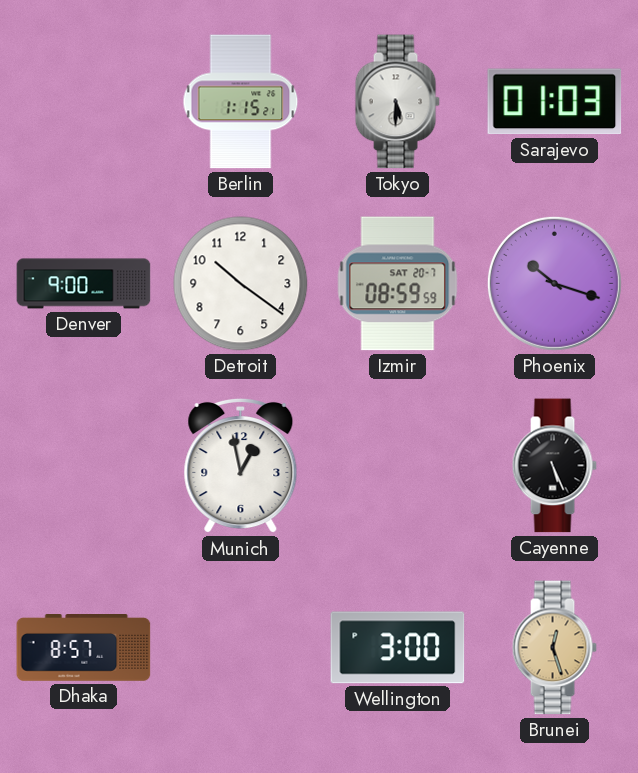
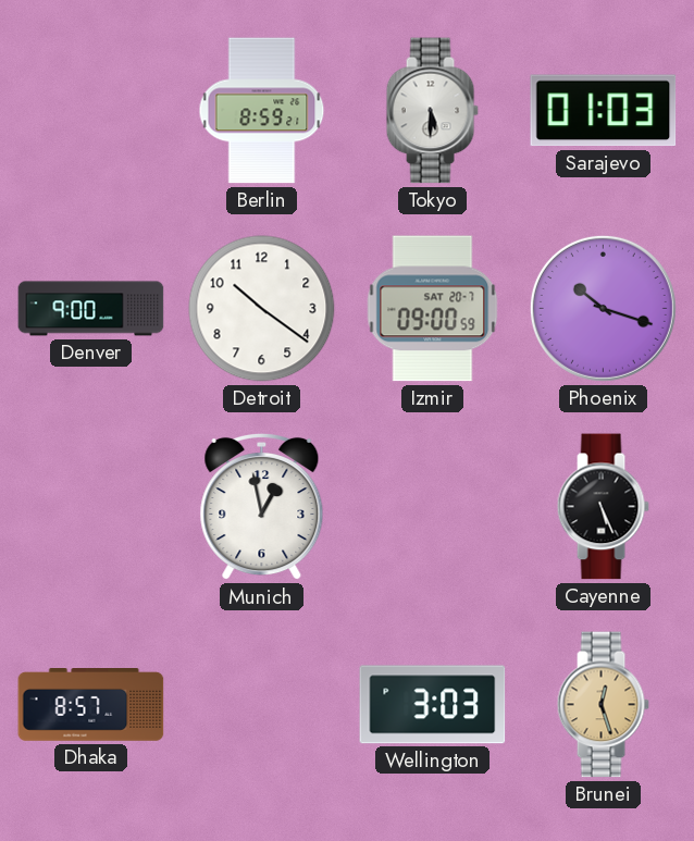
Berlin: 1:15 -> 8:59 (262, 111)
Izmir: 08:59 -> 09:00 (433, 309)
Wellington: 3:00 -> 3:03 (433, 705)
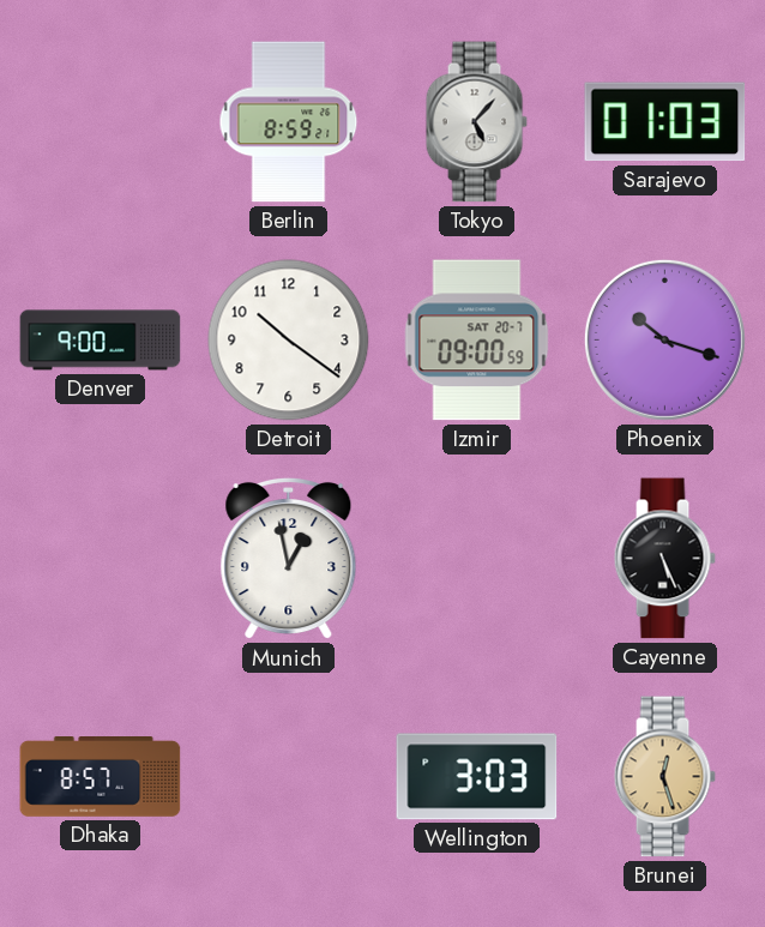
Tokyo: 5:30 -> 5:07 (476, 122)
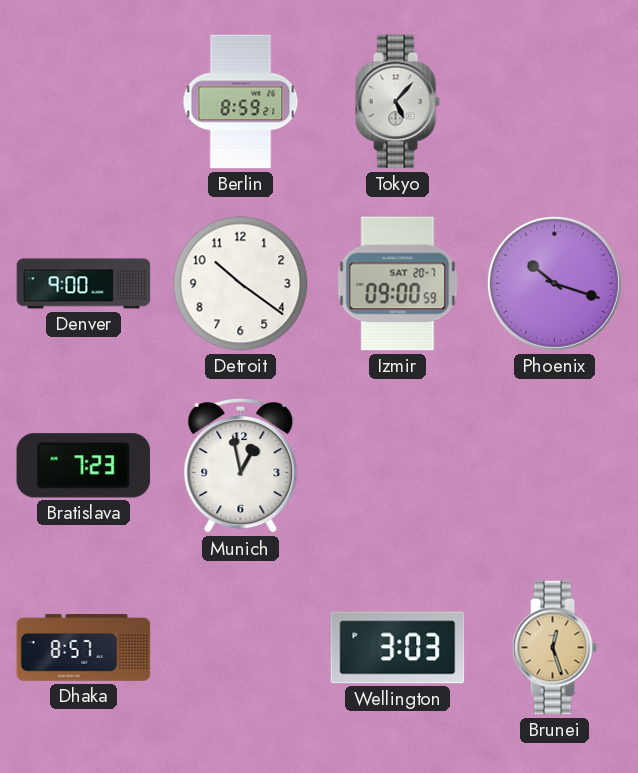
Sarajevo: 01:03 -> none (665, 122)
Bratislava: none -> 7:23 (84, 466)
Cayenne: 5:26 -> none (664, 559)
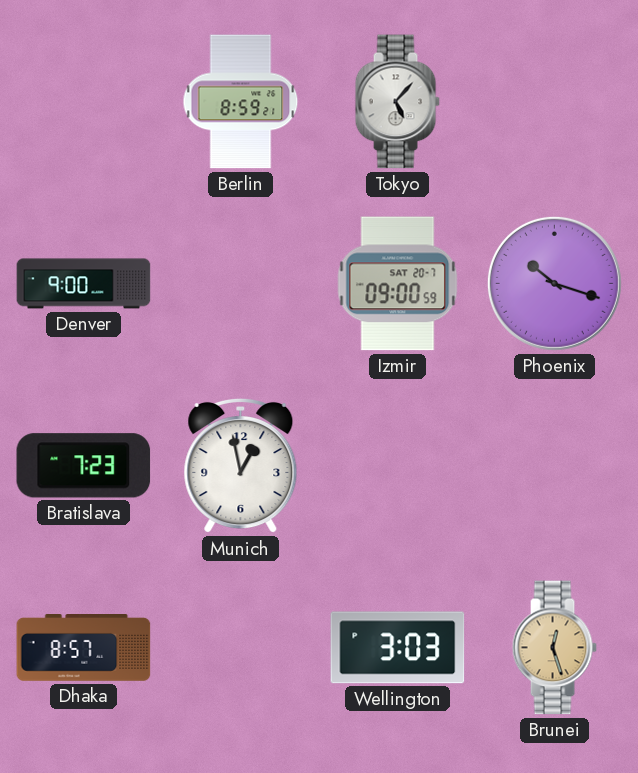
Detroit: 10:21 -> none (241, 284)
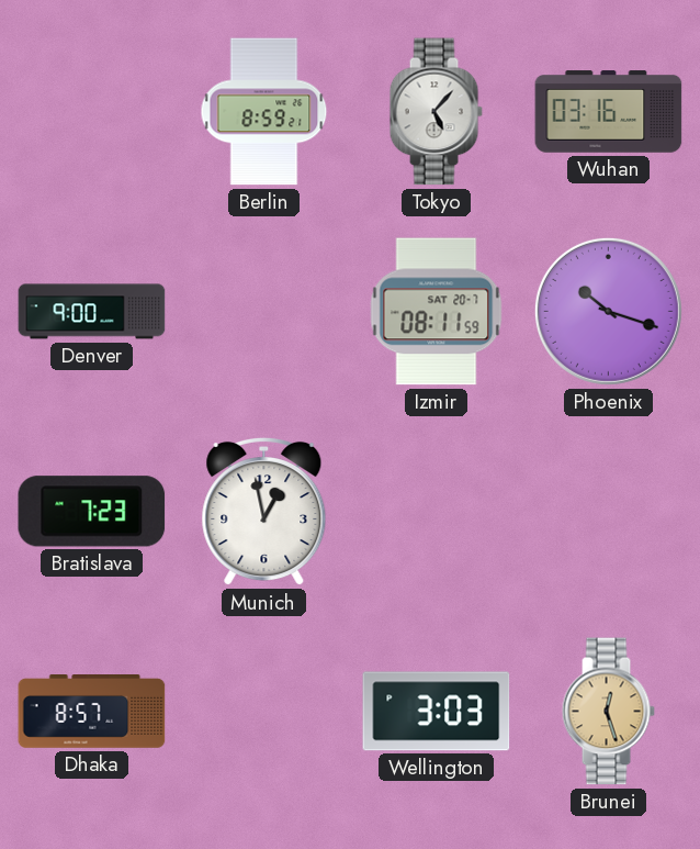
Wuhan: none -> 03:16 (609, 112)
Izmir: 09:00 -> 08:11 (437, 312)
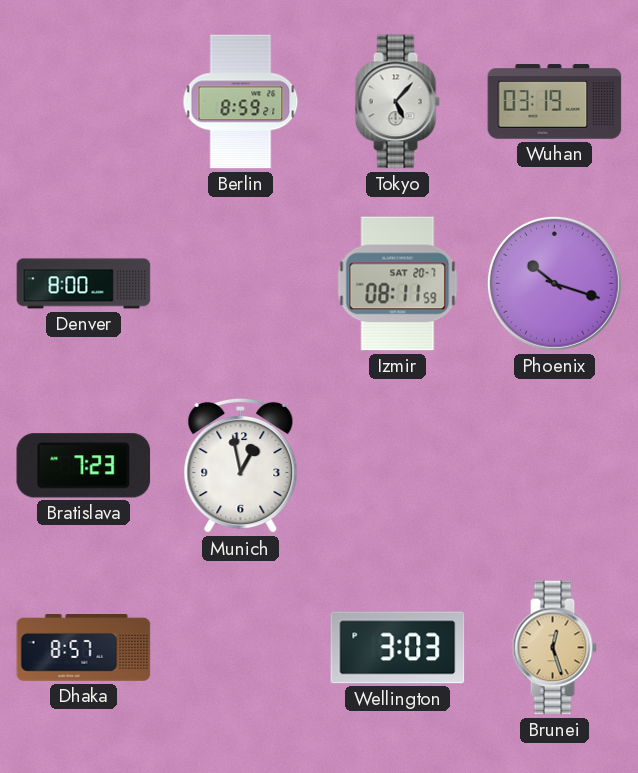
Wuhan: 03:16 -> 03:19 (555, 102)
Denver: 9:00 -> 8:00 (84, 284)
